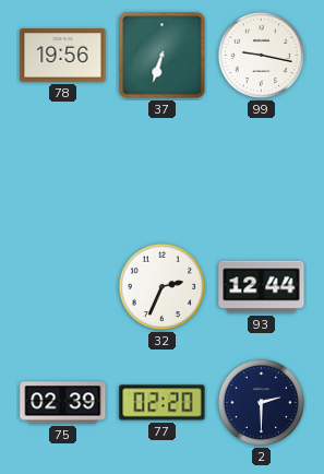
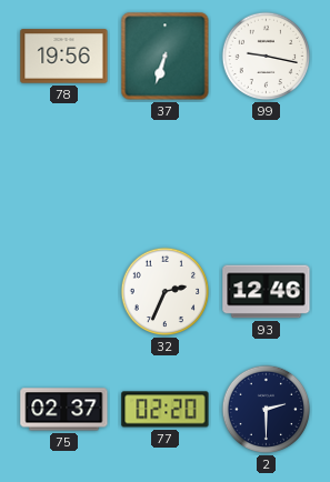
93: 12:44 -> 12:46 (267, 292)
75: 02:39 -> 02:37 (64, 410)
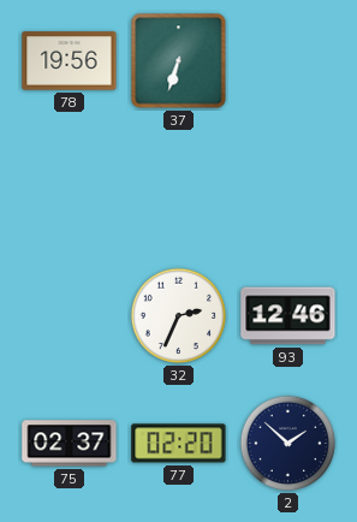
99: 9:17 -> none (267, 57)
2: 2:30 -> 1:52 (288, 444)
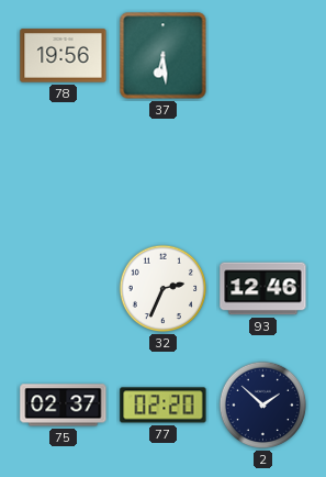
37: 6:33 -> 6:29 (164, 56)
